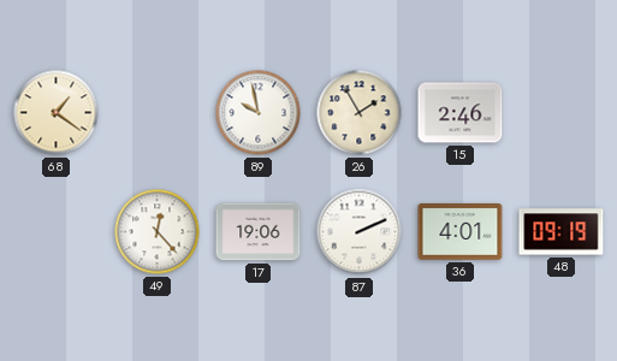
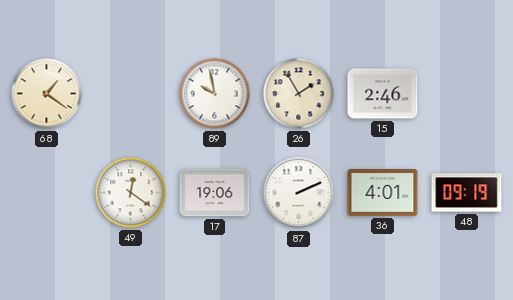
49: 12:23 -> 12:21 (131, 193)
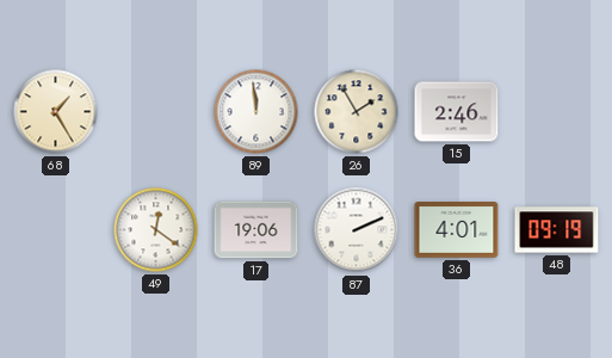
68: 1:21 -> 1:25 (56, 112)
89: 9:58 -> 11:59 (256, 112)
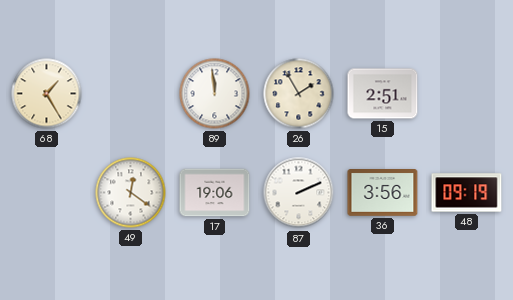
15: 2:46 -> 2:51 (383, 94)
36: 4:01 -> 3:56 (383, 193)
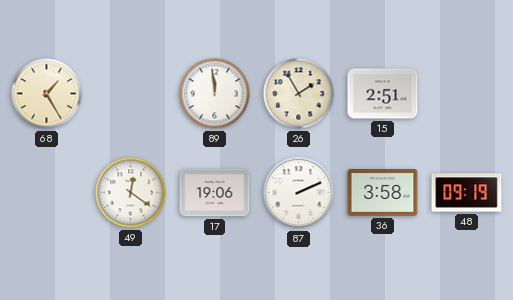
36: 3:56 -> 3:58 (383, 193)
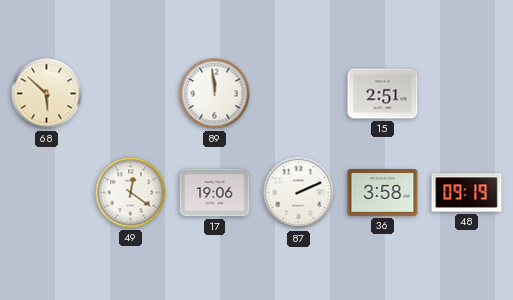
68: 1:25 -> 5:52 (47, 94)
26: 1:55 -> none (299, 94)
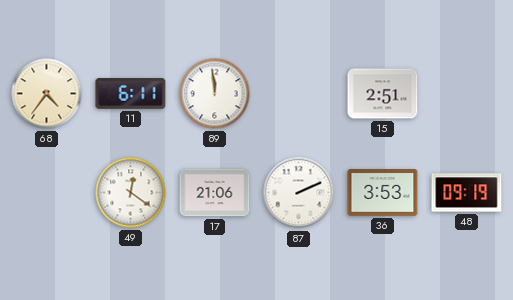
68: 5:52 -> 4:36 (47, 94)
11: none -> 6:11 (131, 94)
17: 19:06 -> 21:06 (215, 193)
36: 3:58 -> 3:53 (383, 193)
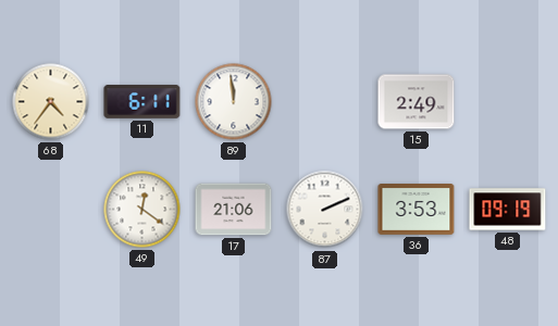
15: 2:51 -> 2:49 (417, 102)
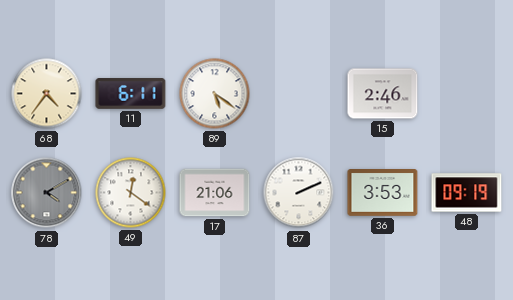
89: 11:59 -> 5:21 (215, 94)
15: 2:49 -> 2:46 (383, 94)
78: none -> 4:10 (47, 193)
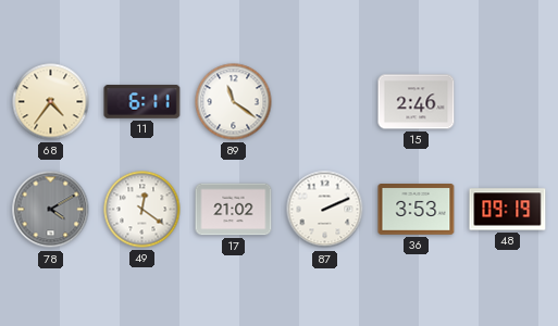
89: 5:21 -> 11:21 (234, 102)
17: 21:06 -> 21:02 (234, 210)
